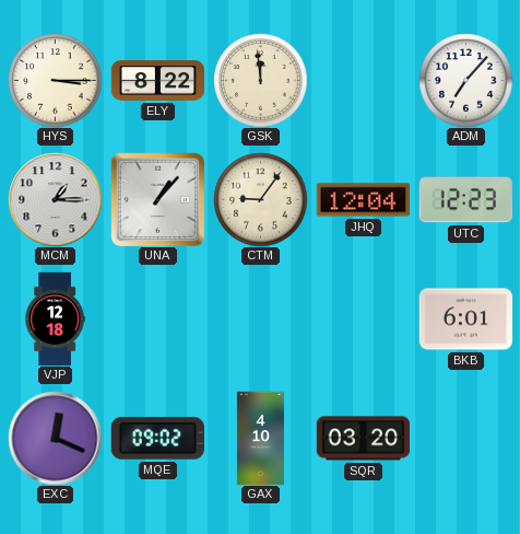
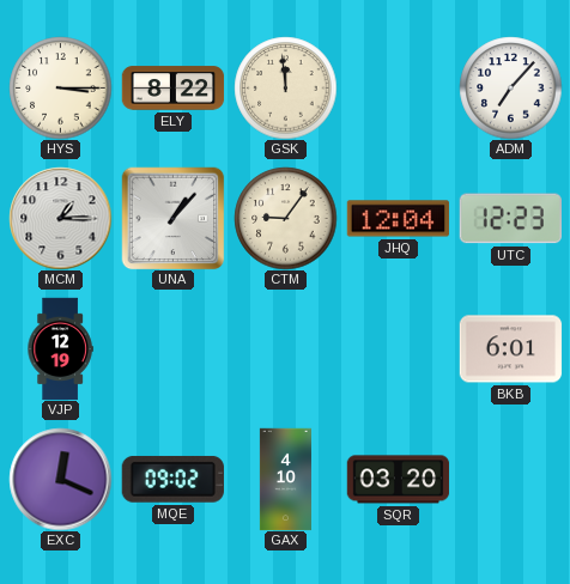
VJP: 12:18 -> 12:19 (60, 348)
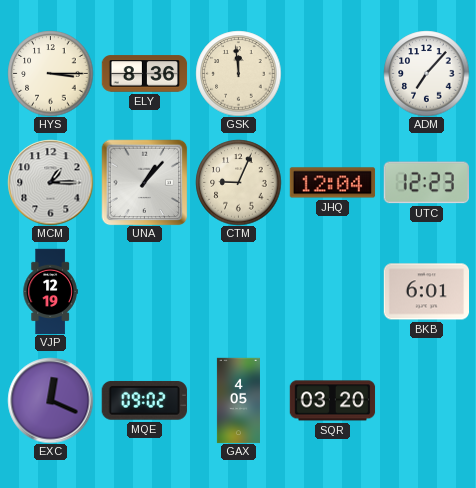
ELY: 8:22 -> 8:36 (144, 74)
CTM: 9:06 -> 9:04 (238, 182)
GAX: 4:10 -> 4:05 (238, 400)
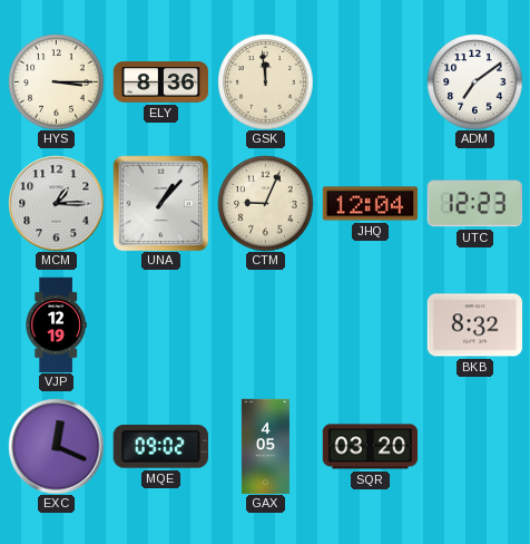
ADM: 7:07 -> 7:09 (474, 81)
BKB: 6:01 -> 8:32 (474, 326)
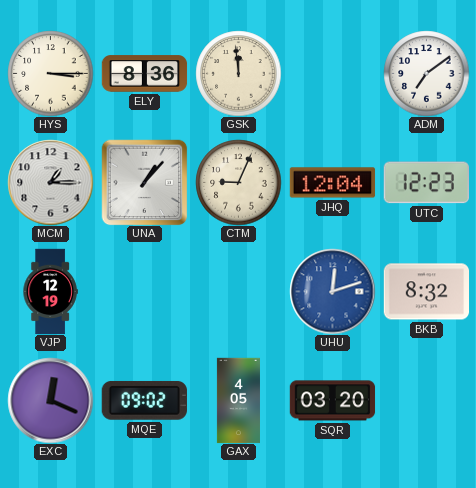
UHU: none -> 12:12 (332, 291)
